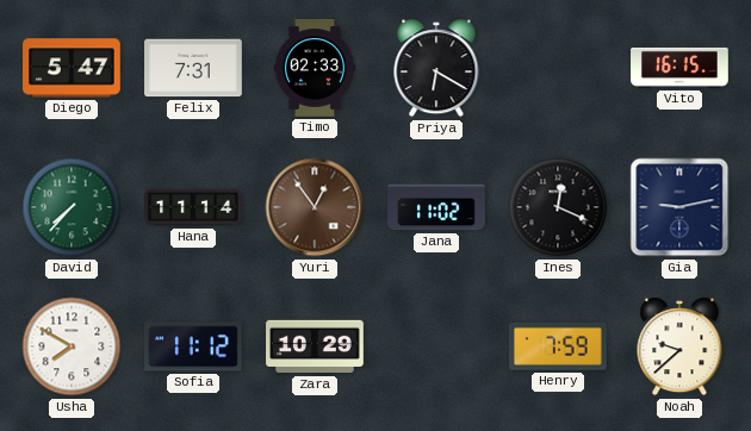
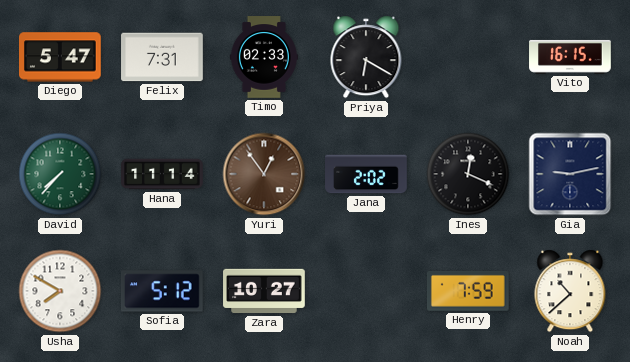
Jana: 11:02 -> 2:02 (366, 174)
Sofia: 11:12 -> 5:12 (162, 291)
Zara: 10:29 -> 10:27 (264, 291)
Noah: 9:38 -> 10:38 (570, 291)
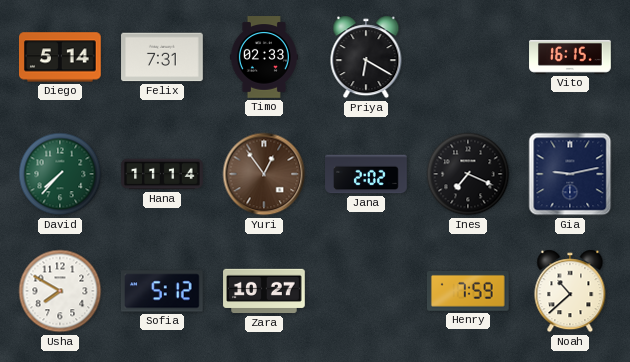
Diego: 5:47 -> 5:14 (61, 57)
Ines: 12:19 -> 7:19 (468, 174)
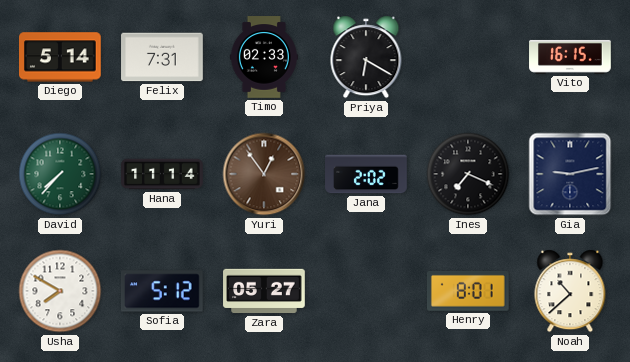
Zara: 10:27 -> 05:27 (264, 291)
Henry: 7:59 -> 8:01 (468, 291)
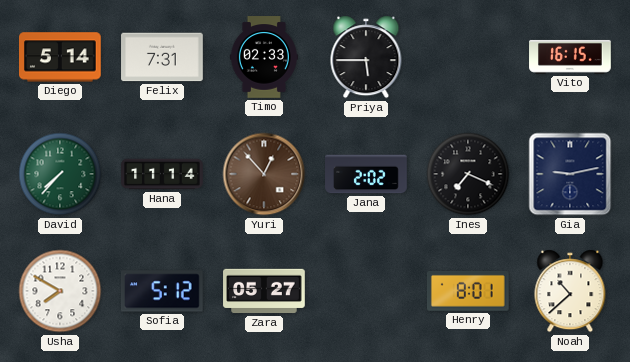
Priya: 6:20 -> 5:45 (366, 57)
Yuri: 12:54 -> 12:53 (264, 174)
